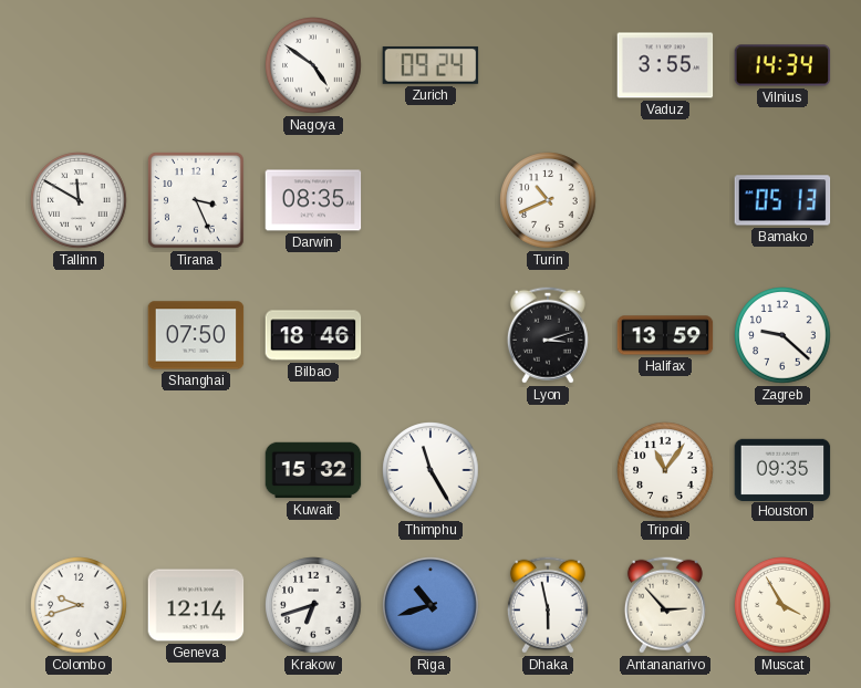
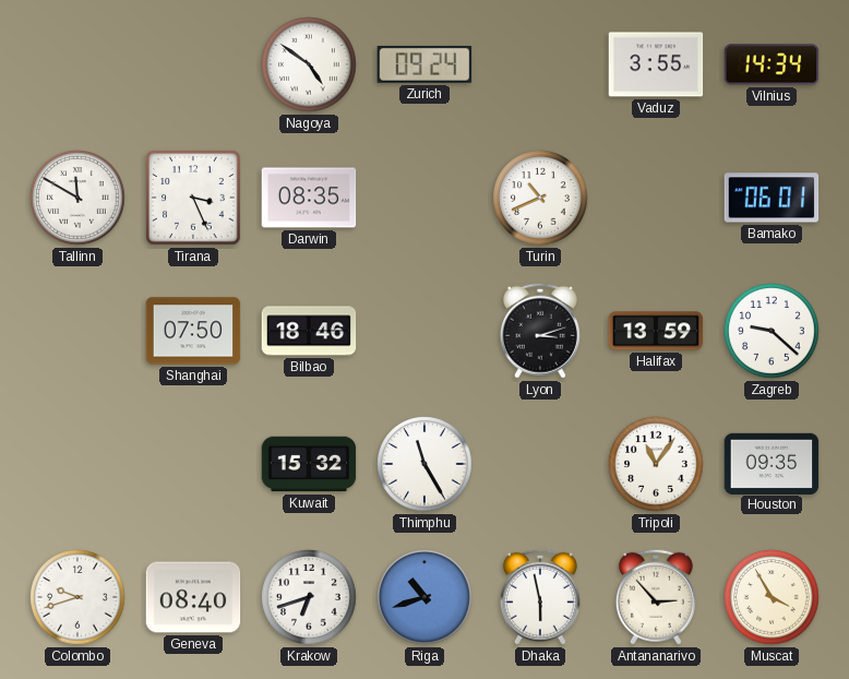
Bamako: 05:13 -> 06:01 (772, 198)
Geneva: 12:14 -> 08:40 (193, 597)
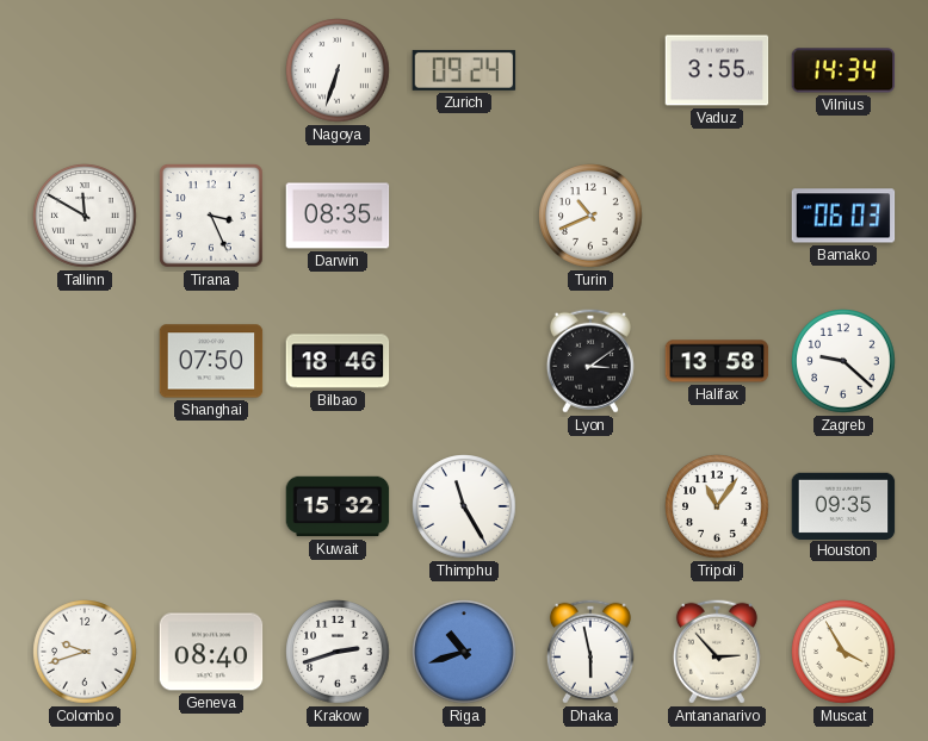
Nagoya: 4:51 -> 6:33 (338, 70)
Bamako: 06:01 -> 06:03 (843, 216)
Lyon: 3:12 -> 3:09 (590, 361)
Halifax: 13:59 -> 13:58 (717, 361)
Krakow: 6:42 -> 2:42 (338, 652)
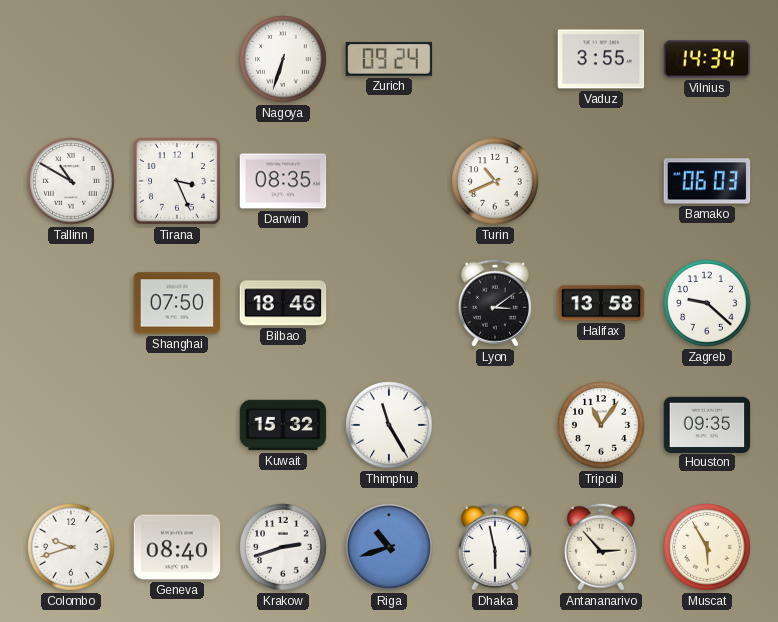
Tallinn: 11:50 -> 10:50 (71, 181)
Muscat: 3:55 -> 5:55 (707, 547)
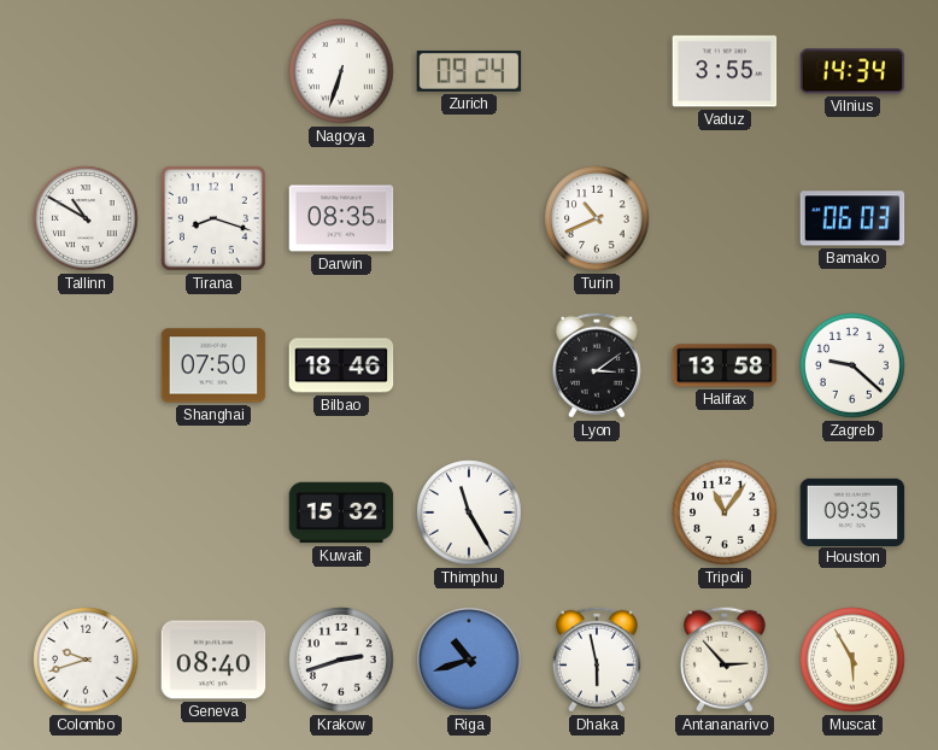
Tirana: 3:26 -> 8:18 (215, 219)
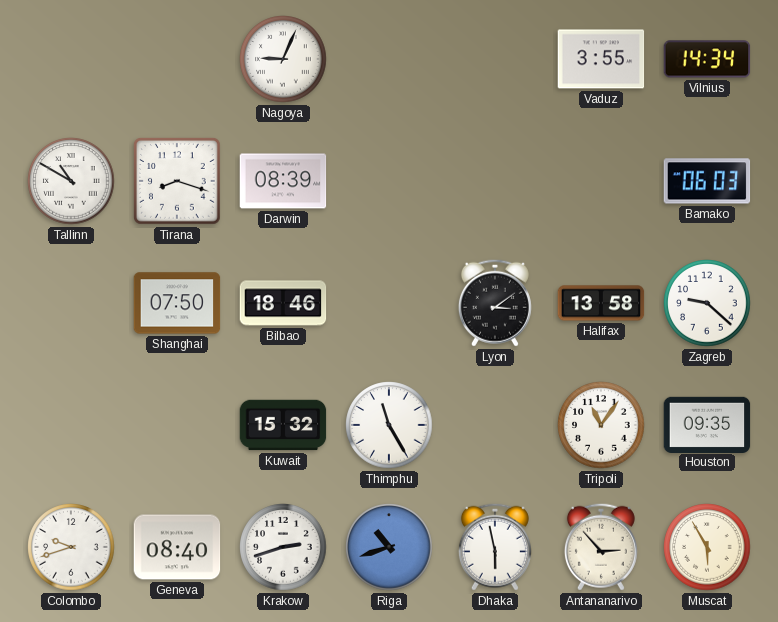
Nagoya: 6:33 -> 9:04 (283, 59)
Zurich: 09:24 -> none (469, 71)
Darwin: 08:35 -> 08:39 (283, 181)
Turin: 10:41 -> none (597, 218)
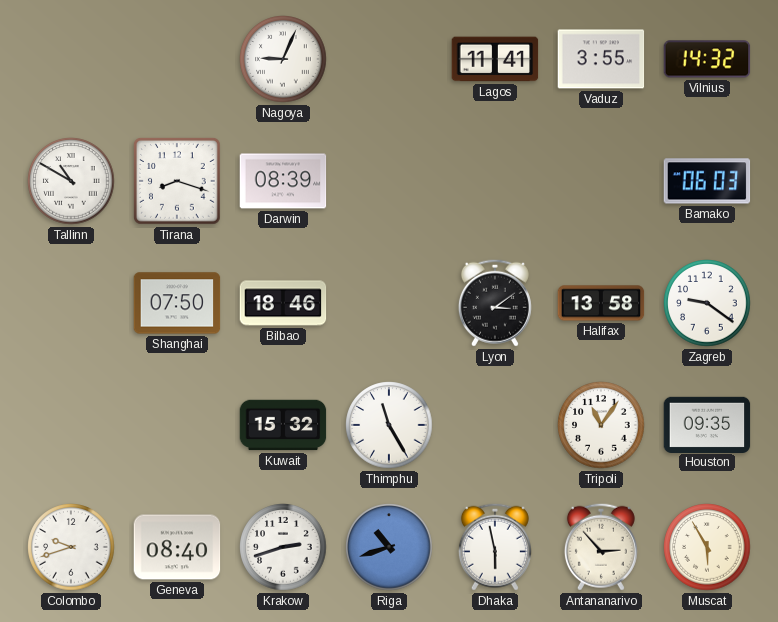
Lagos: none -> 11:41 (495, 59)
Vilnius: 14:34 -> 14:32 (707, 59)
Zagreb: 9:22 -> 9:21 (707, 303)
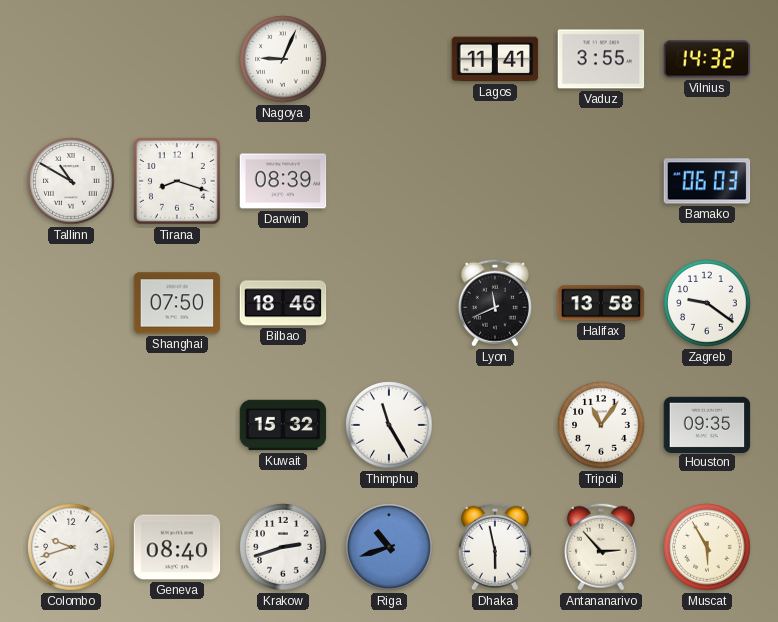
Lyon: 3:09 -> 11:41 (495, 303)
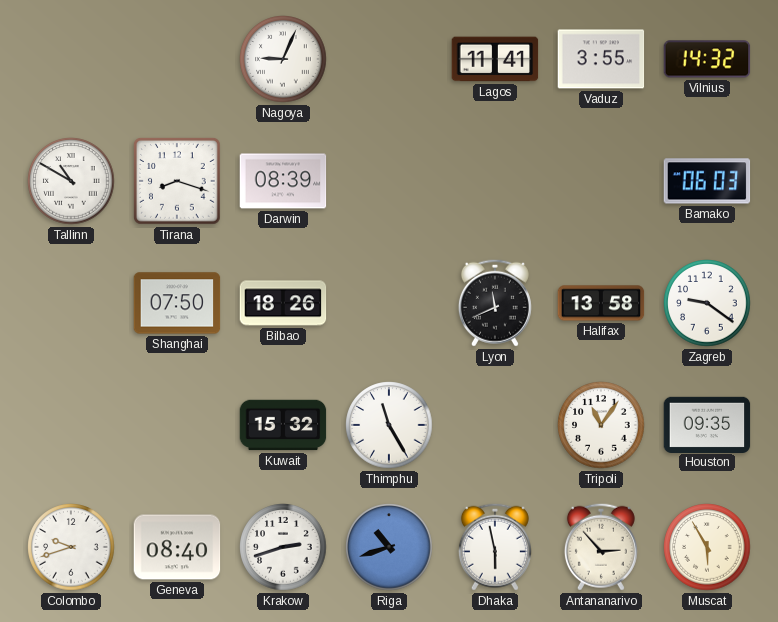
Bilbao: 18:46 -> 18:26 (283, 303)
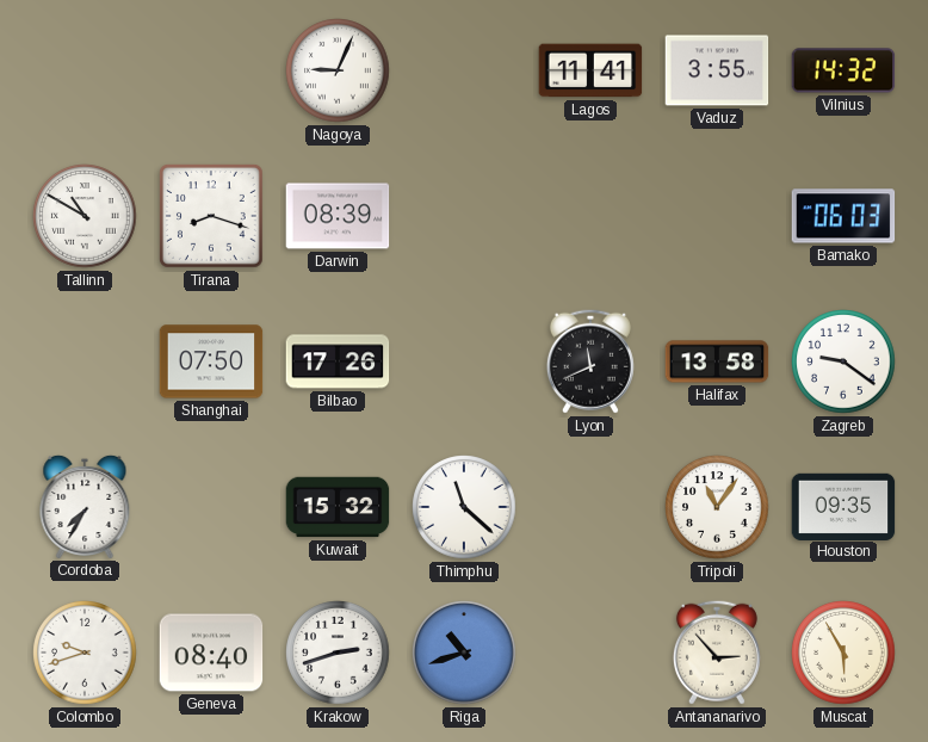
Bilbao: 18:26 -> 17:26 (338, 361)
Cordoba: none -> 7:35 (85, 506)
Thimphu: 11:25 -> 11:22 (464, 507)
Dhaka: 5:58 -> none (495, 547)
